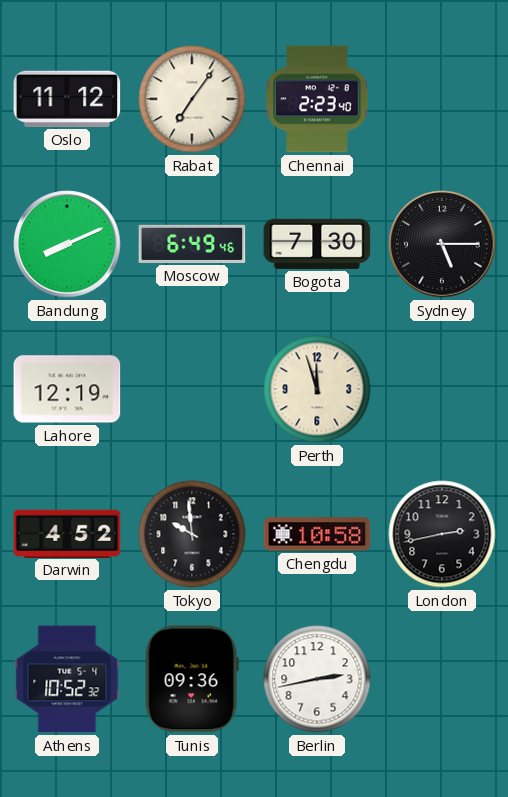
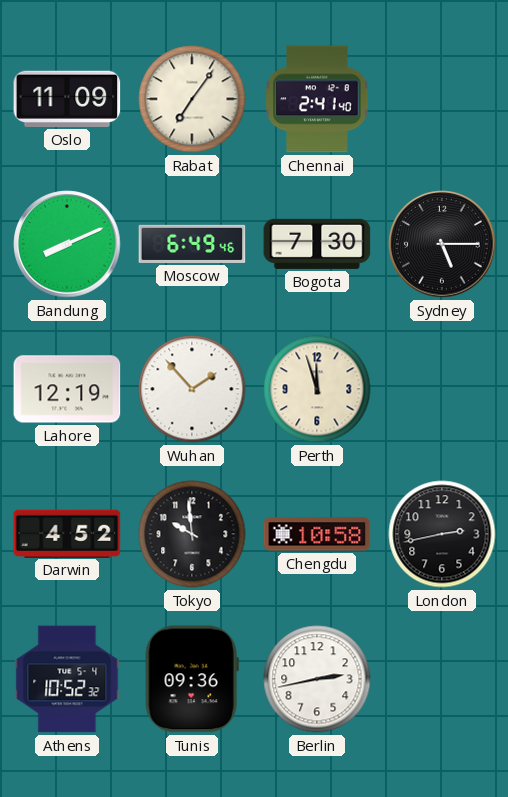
Oslo: 11:12 -> 11:09 (67, 99)
Chennai: 2:23 -> 2:41 (317, 99)
Wuhan: none -> 1:53 (192, 389)
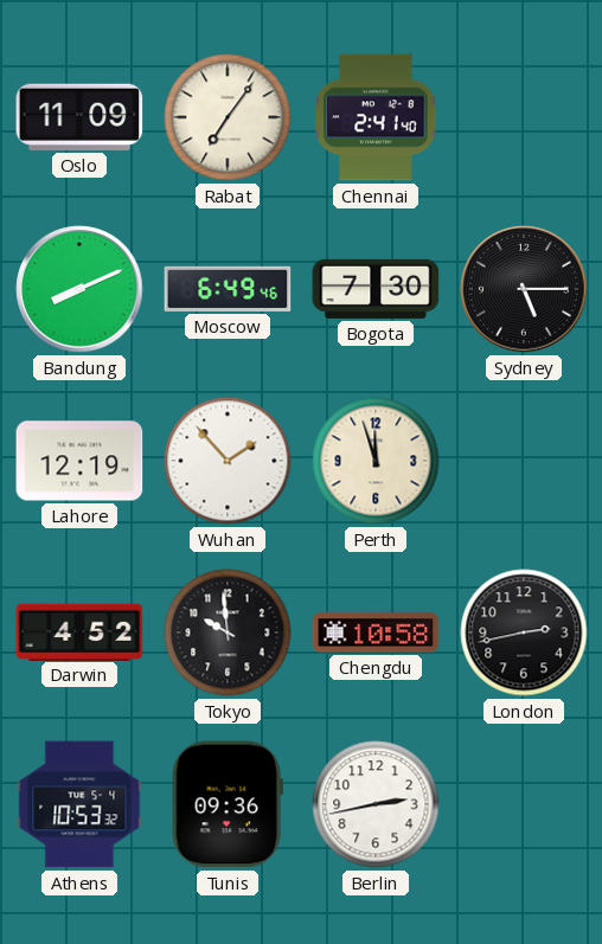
Athens: 10:52 -> 10:53 (79, 804)
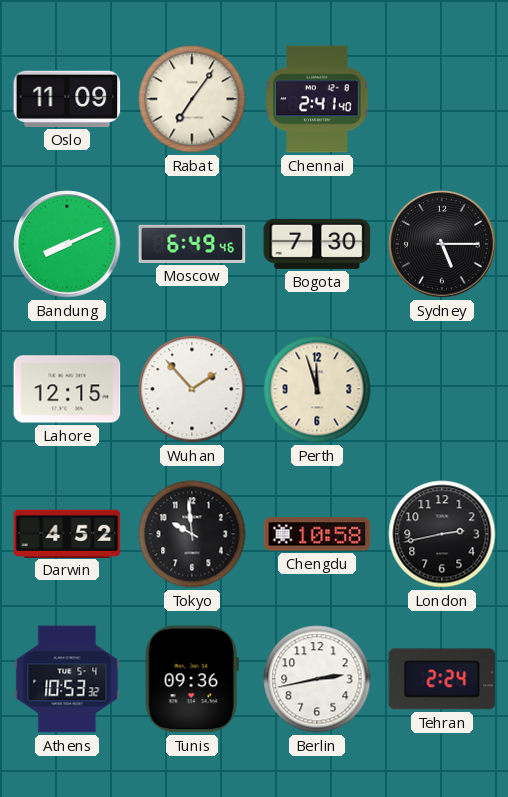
Lahore: 12:19 -> 12:15 (67, 389)
Tehran: none -> 2:24 (442, 679)
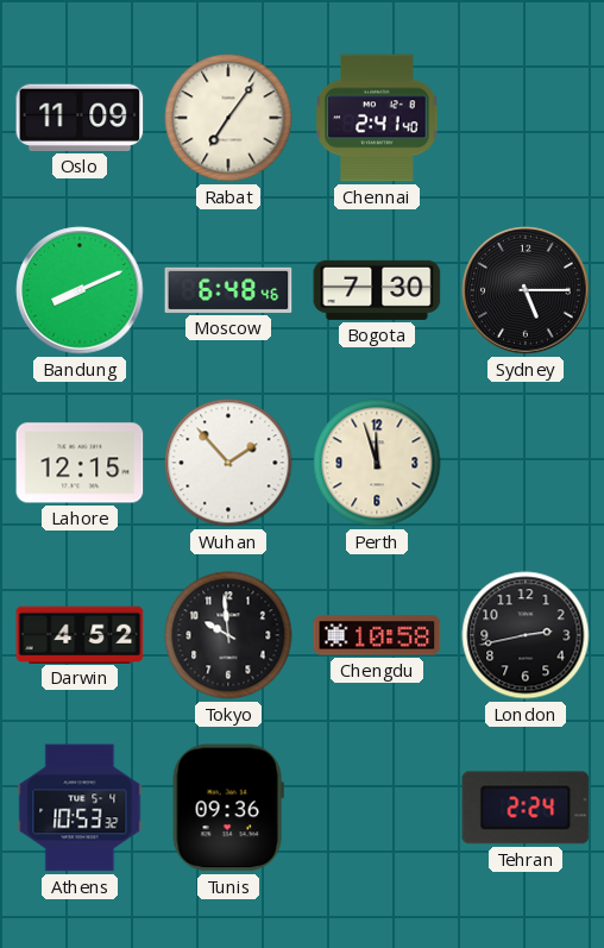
Moscow: 6:49 -> 6:48 (228, 290)
Berlin: 2:43 -> none (317, 679)
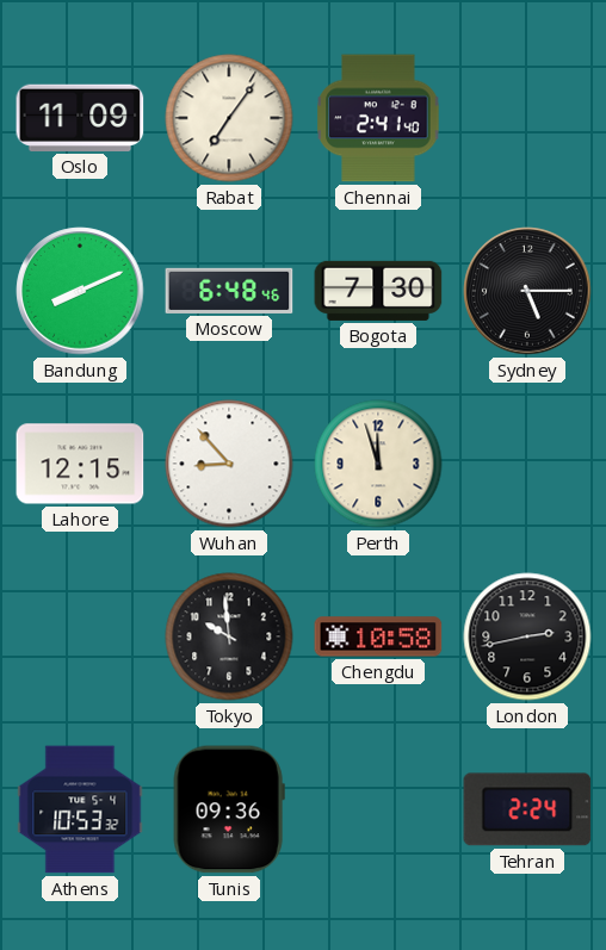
Wuhan: 1:53 -> 8:53 (229, 464)
Darwin: 4:52 -> none (80, 634)
